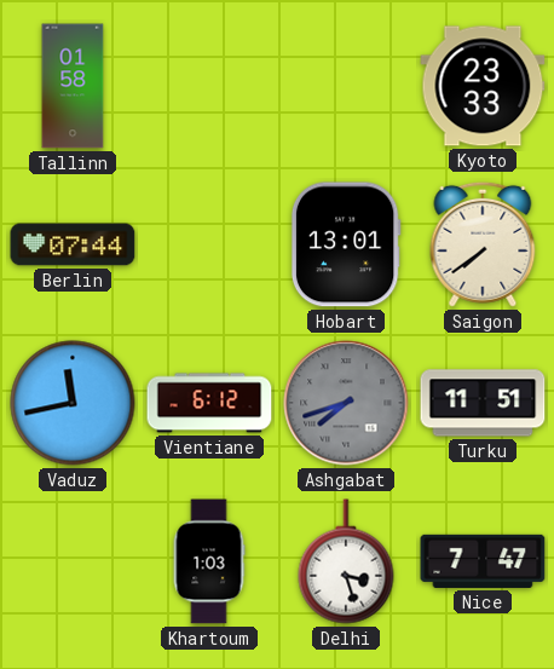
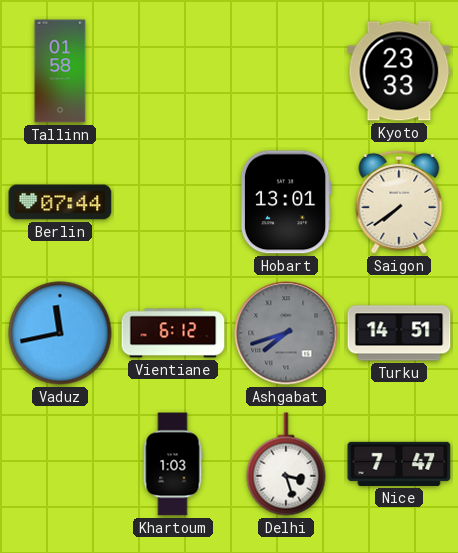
Turku: 11:51 -> 14:51 (399, 333)
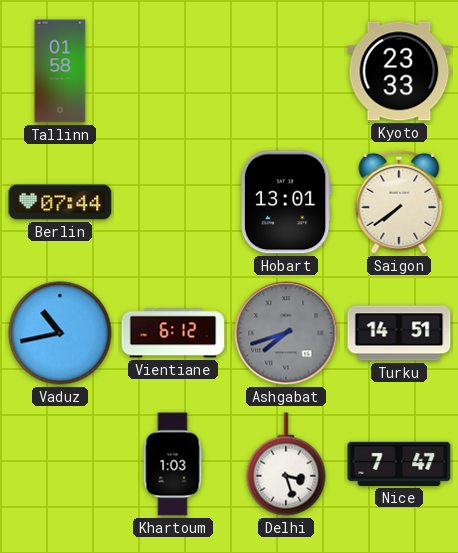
Vaduz: 11:43 -> 10:43 (60, 333)
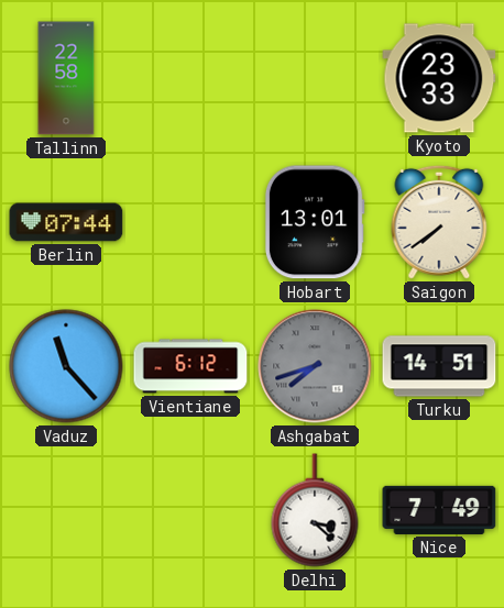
Tallinn: 01:58 -> 22:58 (66, 78)
Vaduz: 10:43 -> 11:23 (66, 366)
Khartoum: 1:03 -> none (173, 464)
Delhi: 3:27 -> 3:22 (315, 510)
Nice: 7:47 -> 7:49 (439, 510)
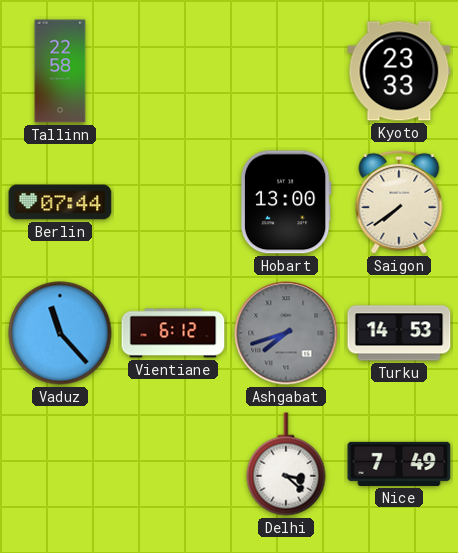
Hobart: 13:01 -> 13:00 (286, 202)
Turku: 14:51 -> 14:53 (399, 333)
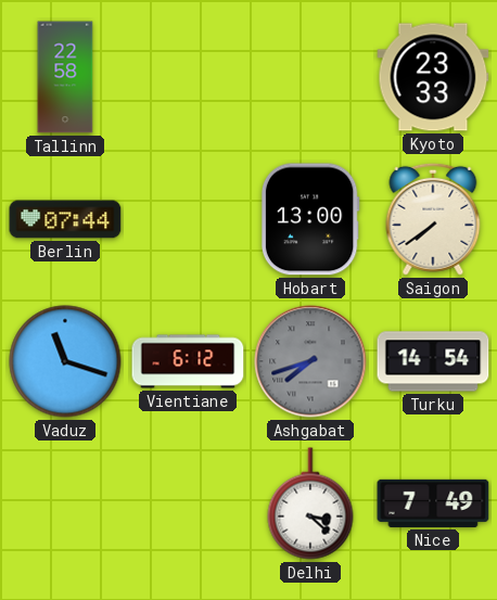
Vaduz: 11:23 -> 11:18 (65, 361)
Turku: 14:53 -> 14:54 (433, 361)
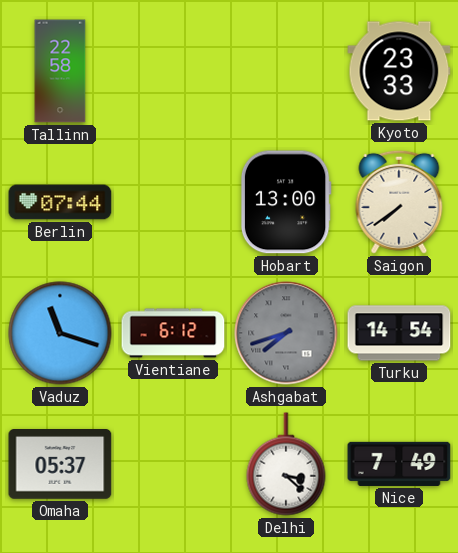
Omaha: none -> 05:37 (60, 465)
